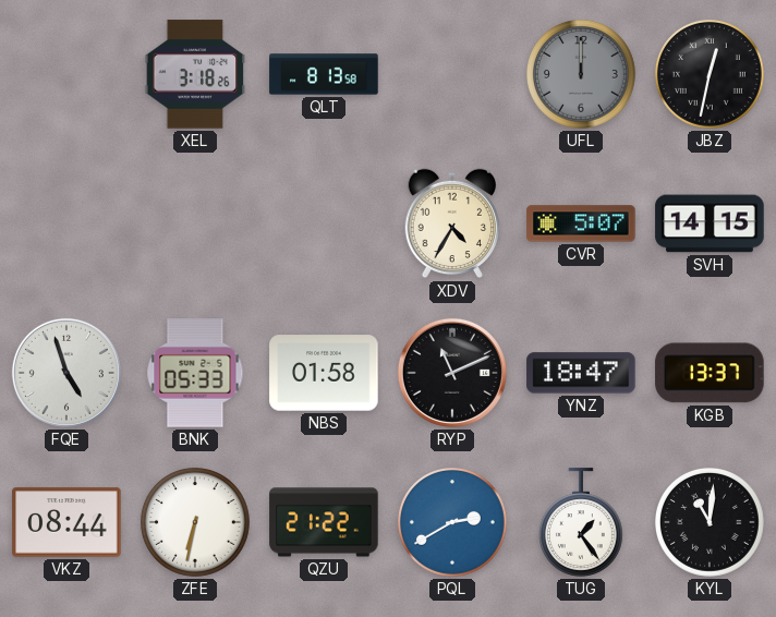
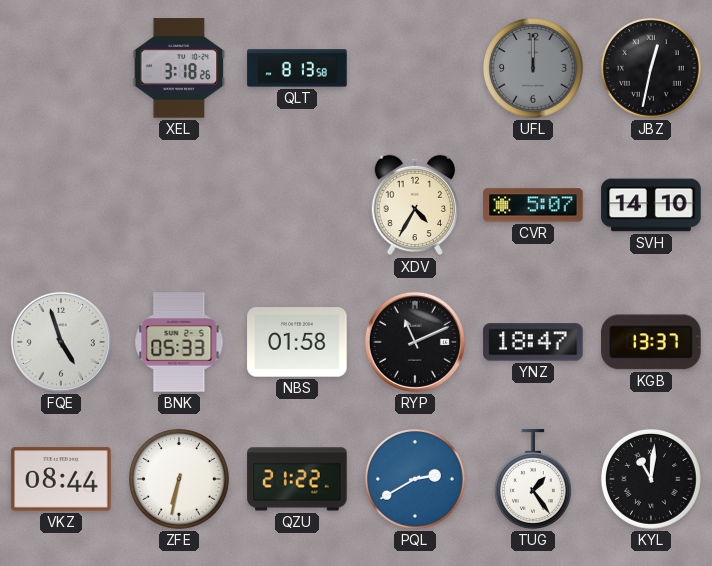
SVH: 14:15 -> 14:10 (651, 205)
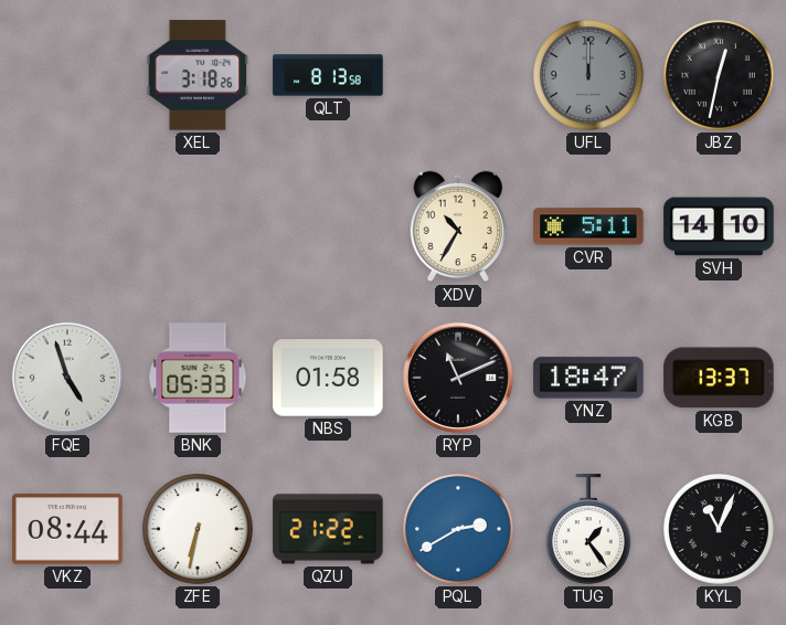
XDV: 4:35 -> 10:35 (458, 226)
CVR: 5:07 -> 5:11 (588, 226)
KYL: 11:01 -> 11:04 (720, 530)
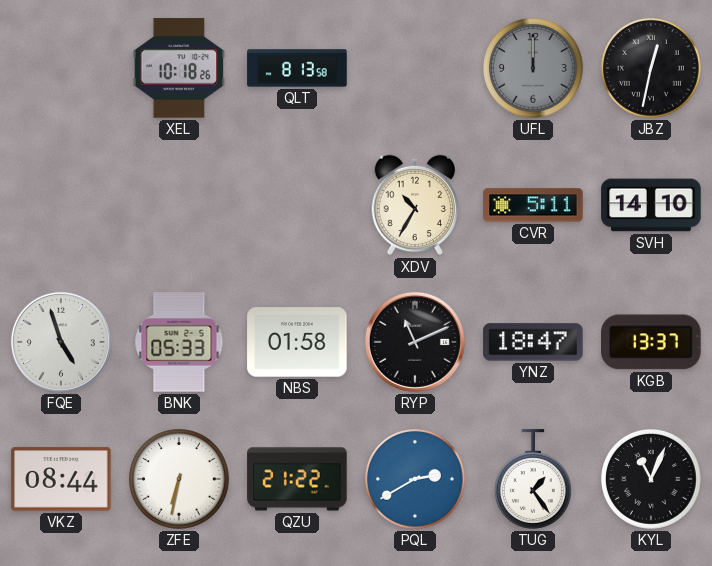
XEL: 3:18 -> 10:18 (179, 68)
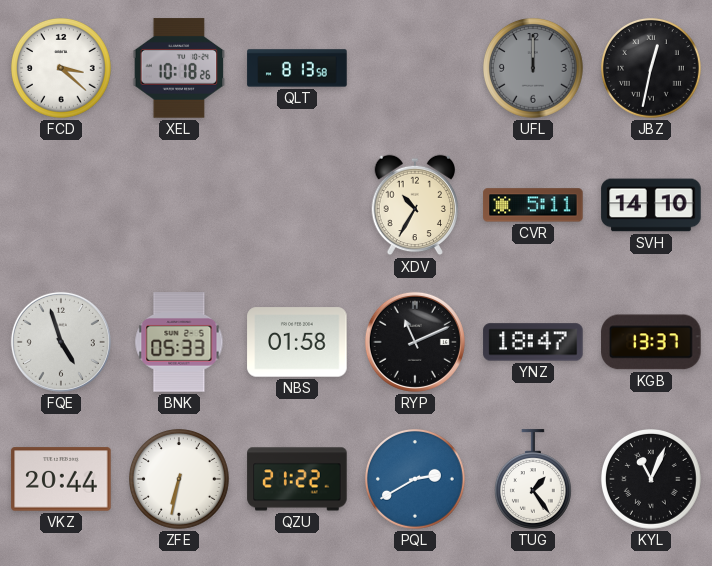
FCD: none -> 3:22 (62, 69)
VKZ: 08:44 -> 20:44 (61, 479)
